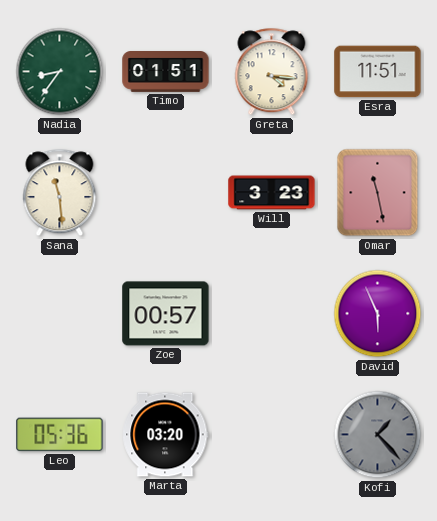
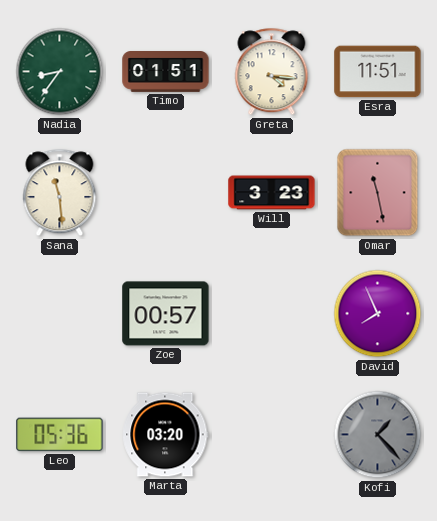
David: 5:56 -> 7:56 (378, 314)
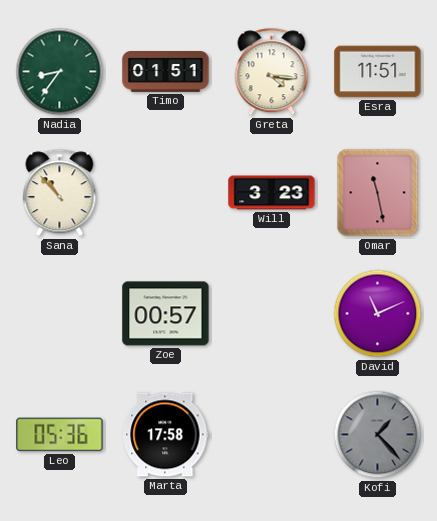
Sana: 11:29 -> 10:53 (60, 193)
David: 7:56 -> 11:11 (378, 314)
Marta: 03:20 -> 17:58 (166, 435)
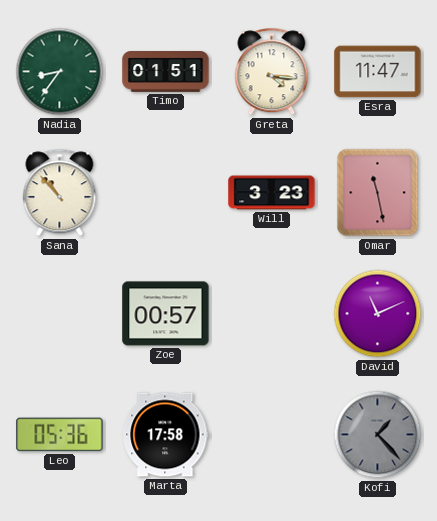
Esra: 11:51 -> 11:47 (378, 72)
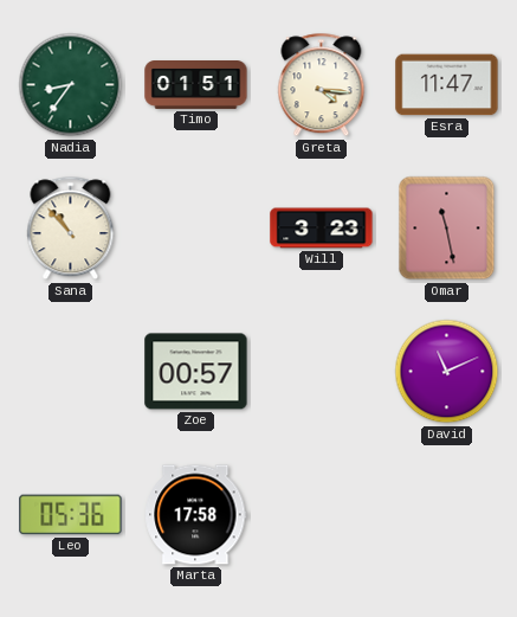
Kofi: 1:23 -> none (378, 435)
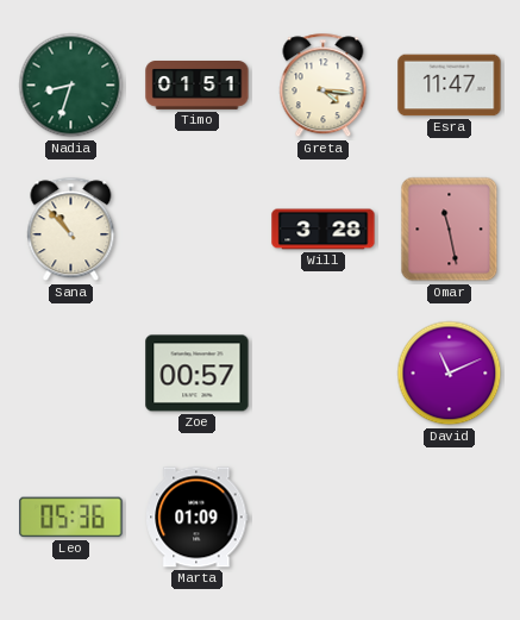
Nadia: 8:36 -> 8:33 (71, 86)
Will: 3:23 -> 3:28 (324, 230)
Marta: 17:58 -> 01:09 (198, 518)
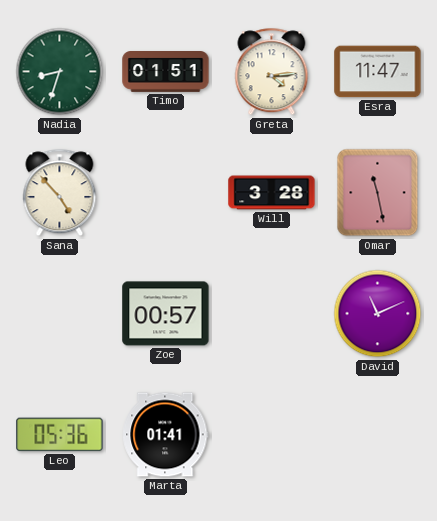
Greta: 4:16 -> 4:14 (272, 72)
Sana: 10:53 -> 4:53 (60, 193)
Marta: 01:09 -> 01:41 (166, 435)
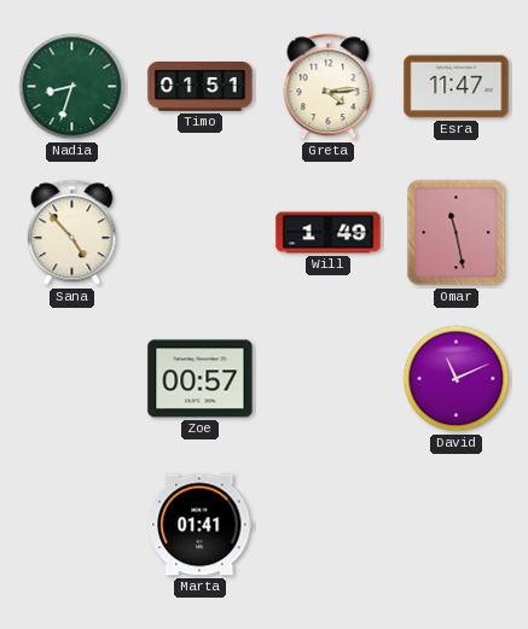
Will: 3:28 -> 1:49 (329, 233)
Leo: 05:36 -> none (60, 435)
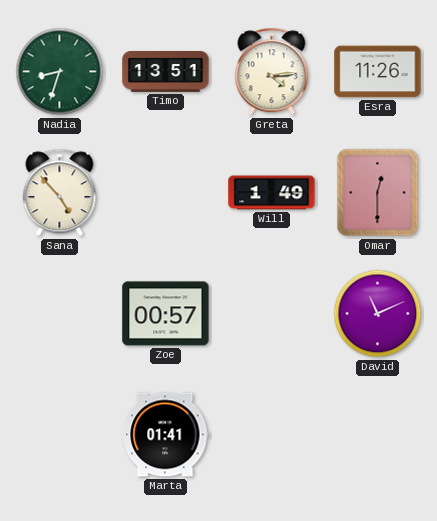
Timo: 01:51 -> 13:51 (166, 72)
Esra: 11:47 -> 11:26 (378, 72)
Omar: 11:28 -> 12:30 (378, 193)
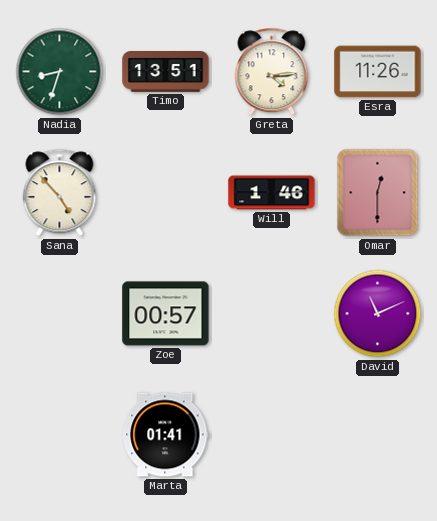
Will: 1:49 -> 1:46 (272, 193)
